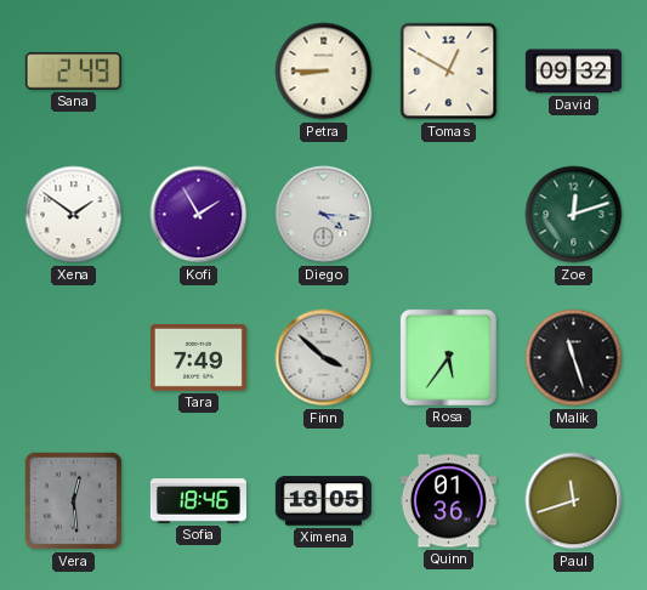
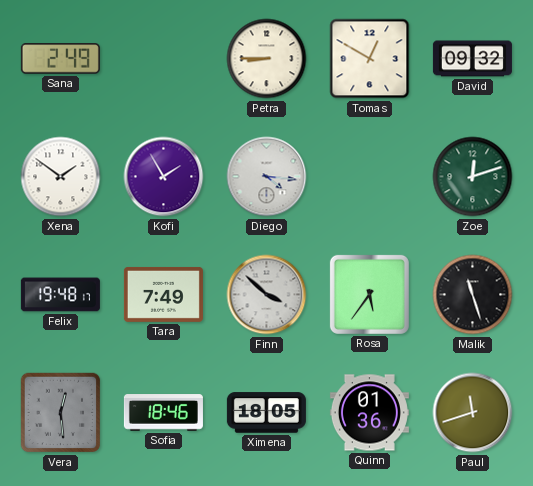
Felix: none -> 19:48 (60, 295)
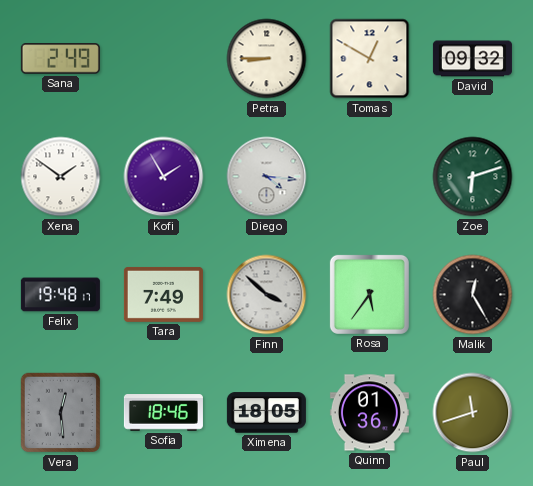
Zoe: 12:12 -> 6:12 (473, 177)
Malik: 11:27 -> 12:25 (473, 295)
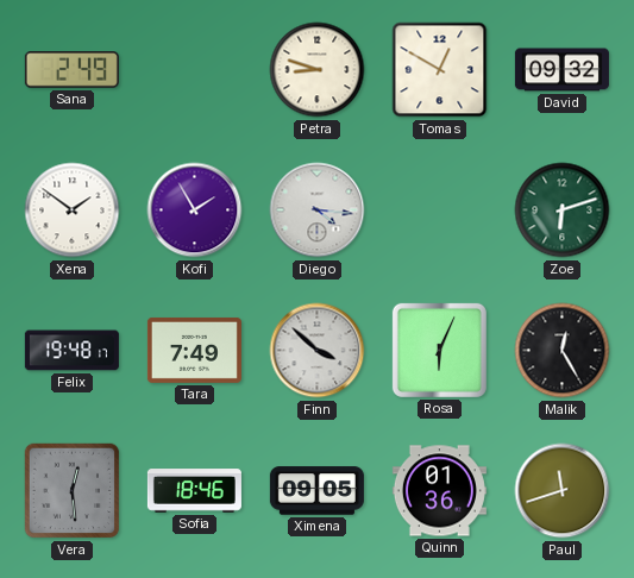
Petra: 8:45 -> 8:48 (318, 70)
Rosa: 5:36 -> 6:04 (439, 350)
Ximena: 18:05 -> 09:05 (316, 491)
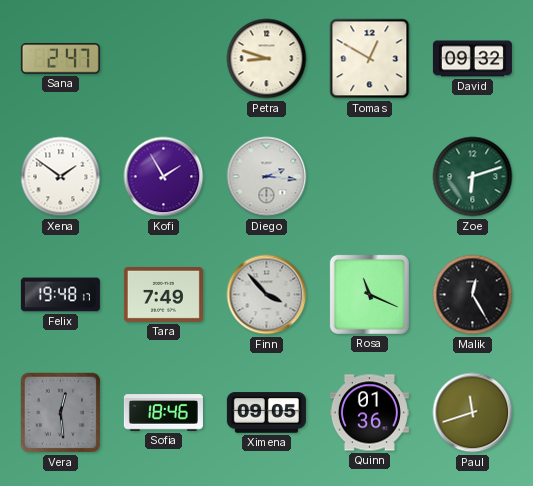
Sana: 2:49 -> 2:47 (60, 59)
Diego: 4:16 -> 2:16 (267, 177)
Finn: 3:52 -> 3:53 (267, 295)
Rosa: 6:04 -> 11:19 (369, 294)
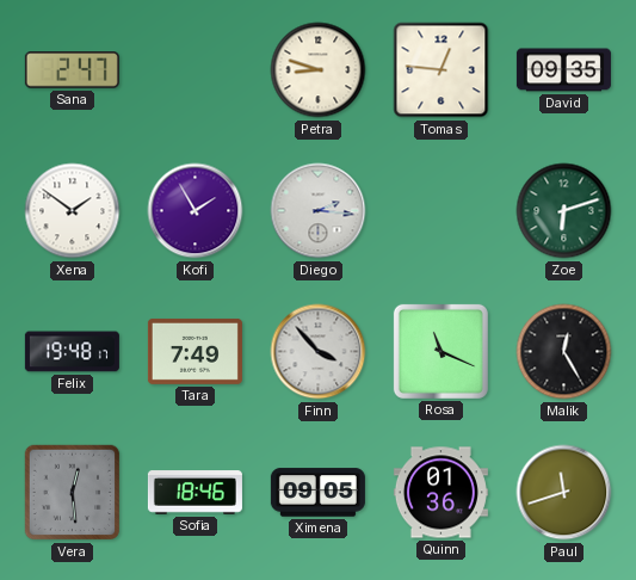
Tomas: 12:50 -> 12:46 (442, 70)
David: 09:32 -> 09:35 (563, 70)
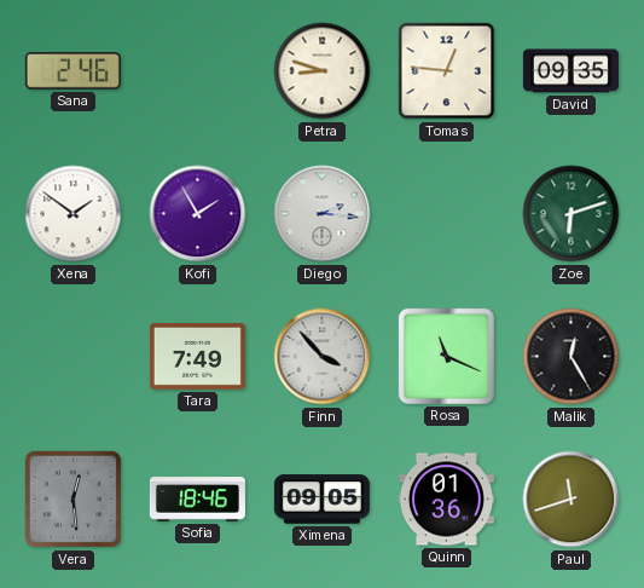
Sana: 2:47 -> 2:46 (72, 71)
Felix: 19:48 -> none (72, 352)
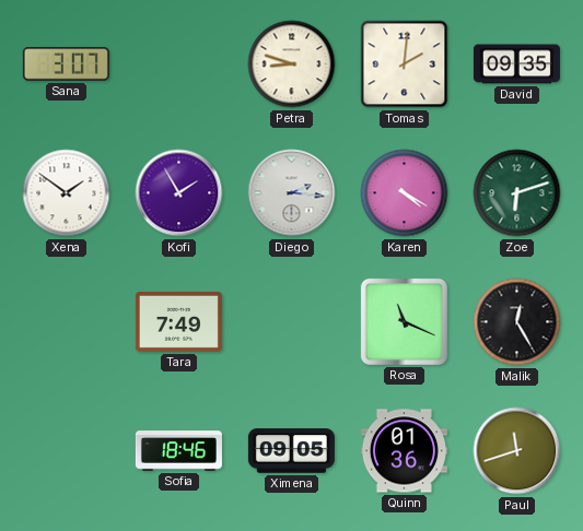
Sana: 2:46 -> 3:07 (66, 64)
Tomas: 12:46 -> 2:01 (405, 64)
Karen: none -> 4:20 (405, 193)
Finn: 3:53 -> none (323, 357)
Vera: 12:29 -> none (74, 500)
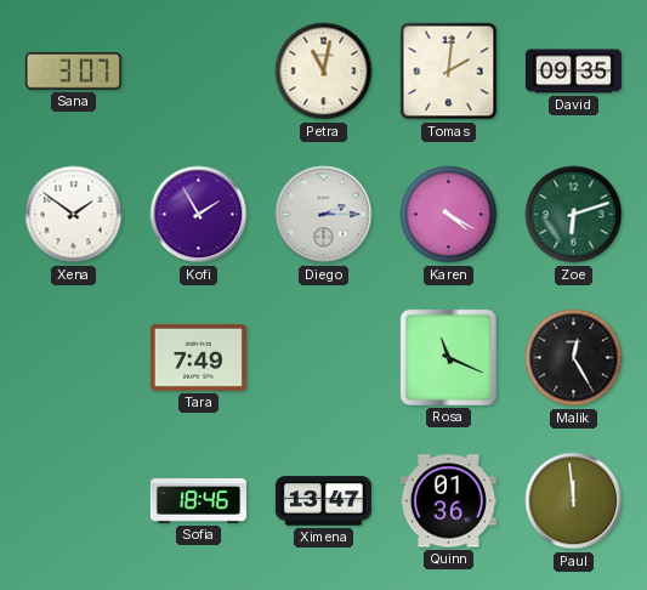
Petra: 8:48 -> 11:02 (324, 72)
Diego: 2:16 -> 2:15 (324, 215)
Ximena: 09:05 -> 13:47 (323, 501)
Paul: 11:42 -> 11:59 (574, 501)
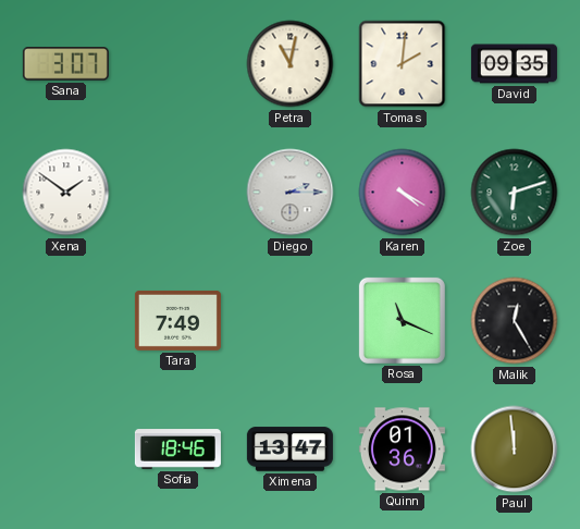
Kofi: 1:55 -> none (199, 215)
